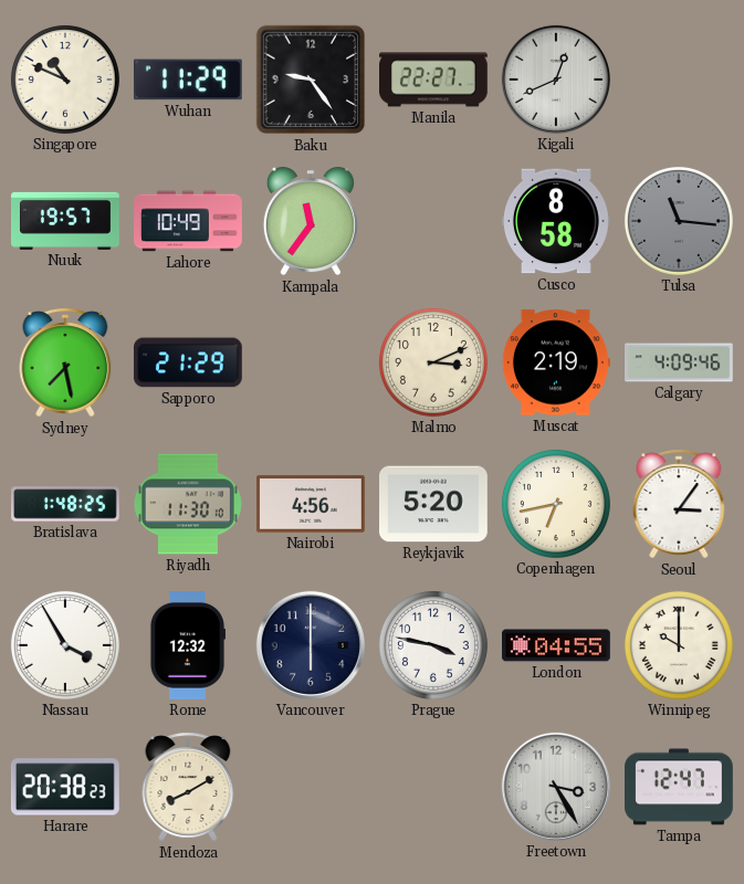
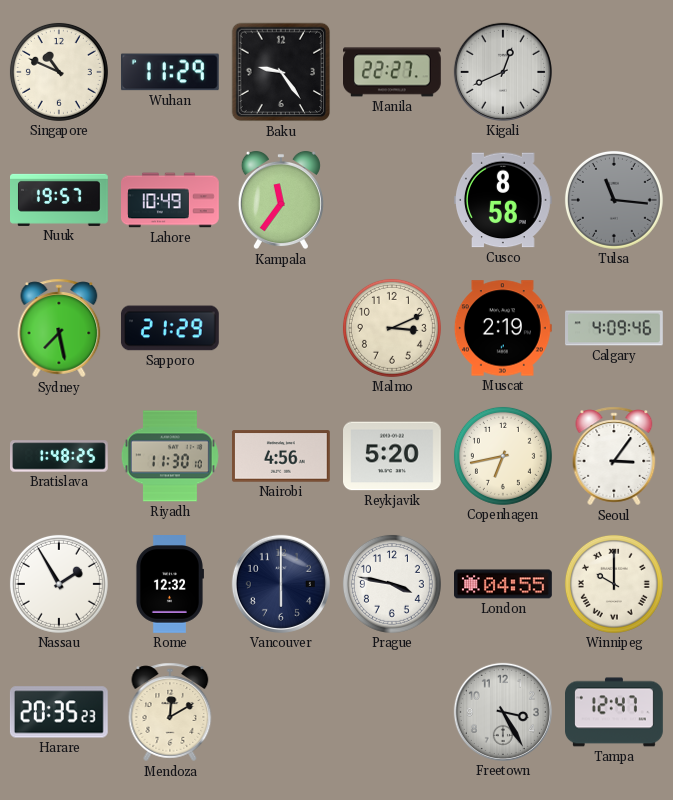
Nassau: 3:55 -> 1:55 (59, 584)
Harare: 20:38 -> 20:35 (59, 712)
Mendoza: 8:10 -> 12:10 (170, 712)
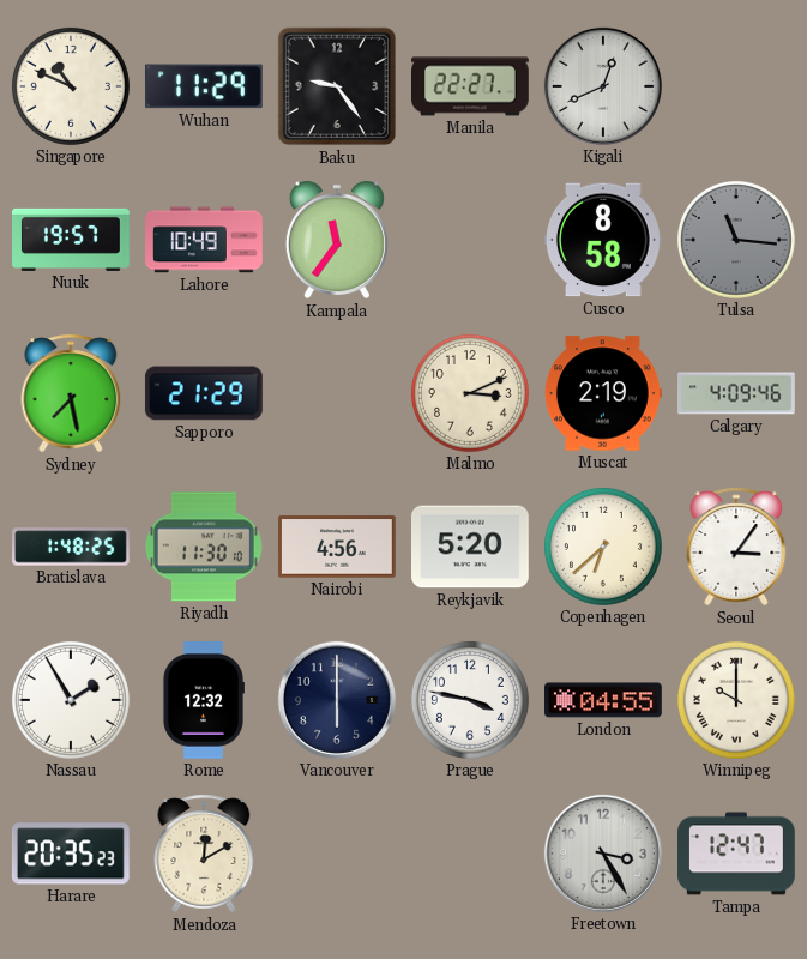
Copenhagen: 6:43 -> 6:38 (603, 547)
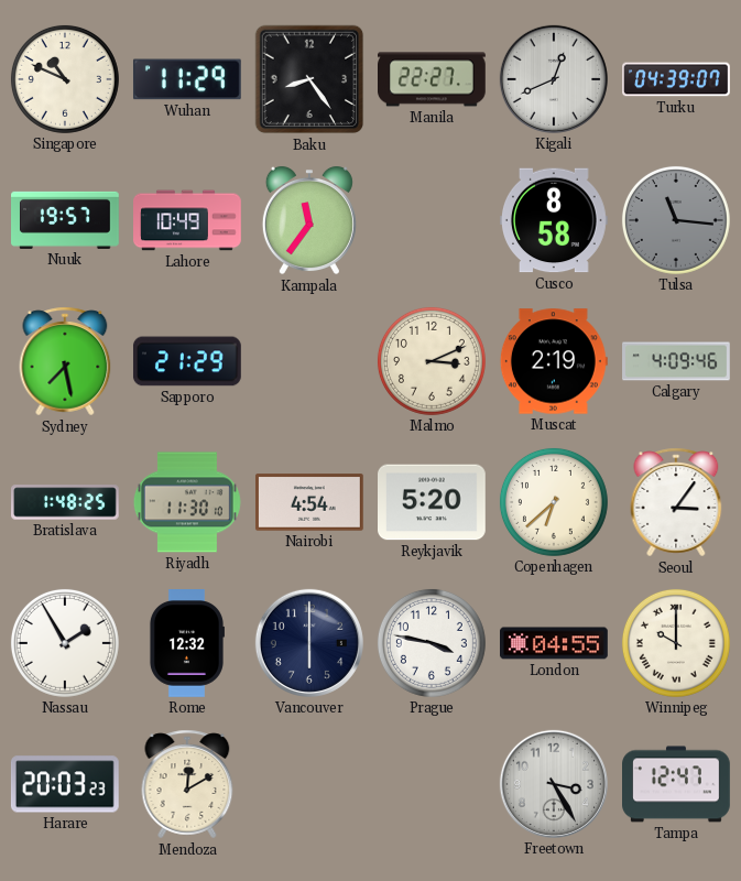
Baku: 9:24 -> 8:24 (309, 79)
Turku: none -> 04:39 (677, 79)
Nairobi: 4:56 -> 4:54 (309, 502)
Harare: 20:35 -> 20:03 (65, 784)
